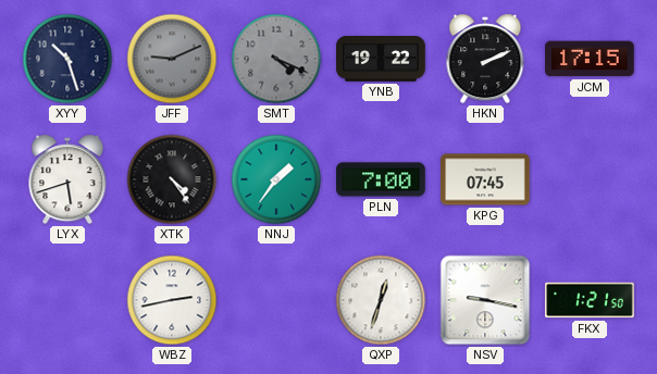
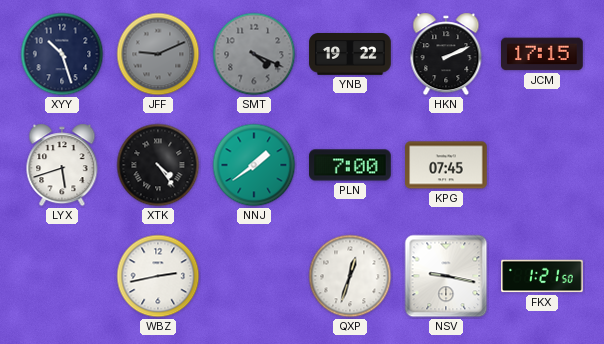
NNJ: 1:36 -> 1:39 (254, 165)
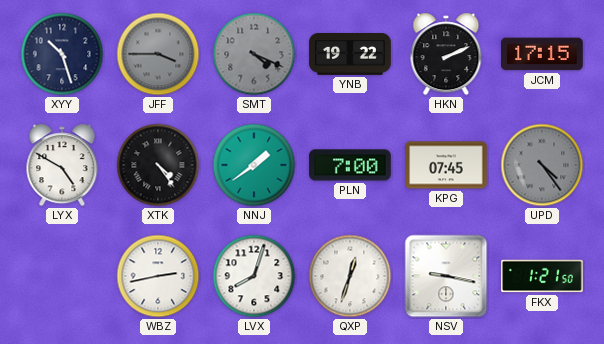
JFF: 9:11 -> 3:45 (158, 54)
LYX: 5:42 -> 4:50 (62, 165)
UPD: none -> 4:24 (542, 165)
LVX: none -> 8:03 (254, 276)
